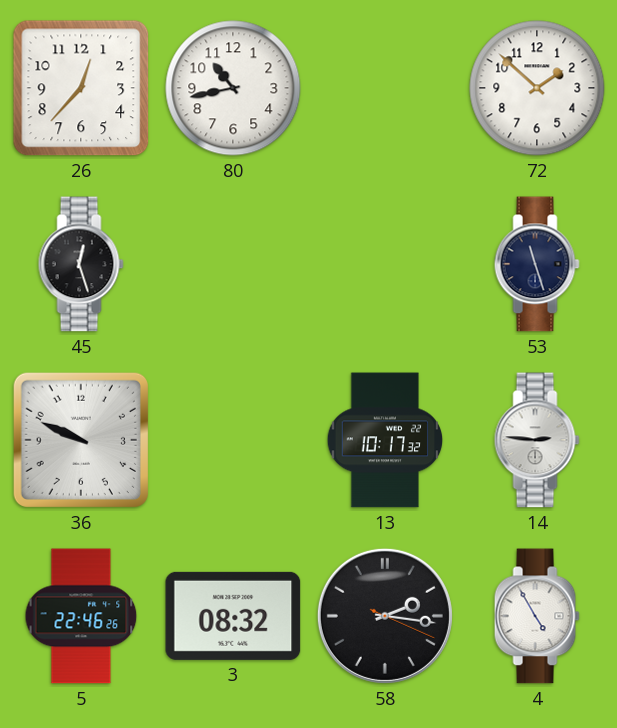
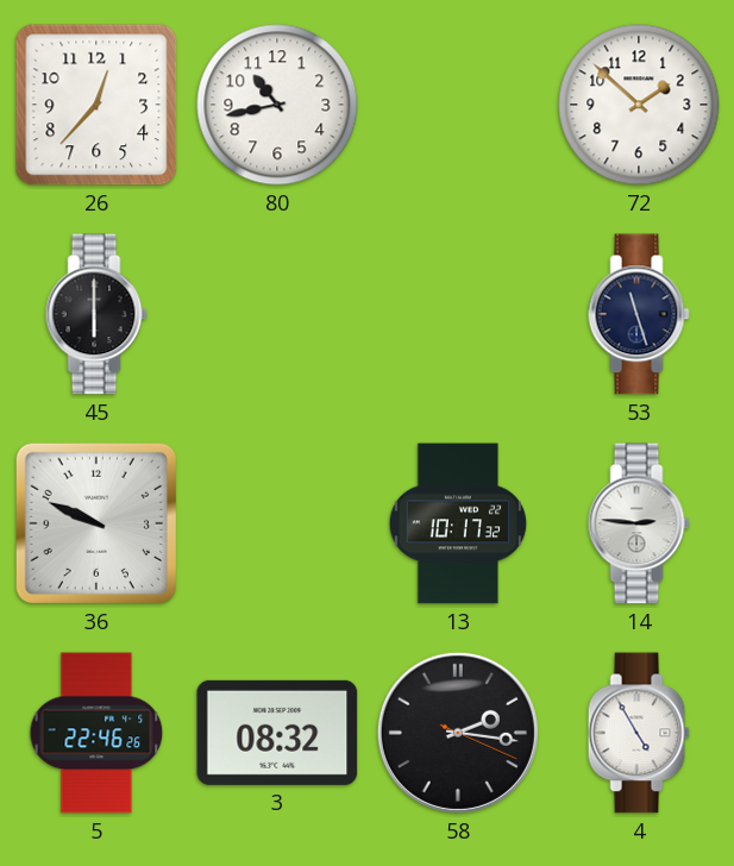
45: 12:27 -> 6:00 (96, 314)
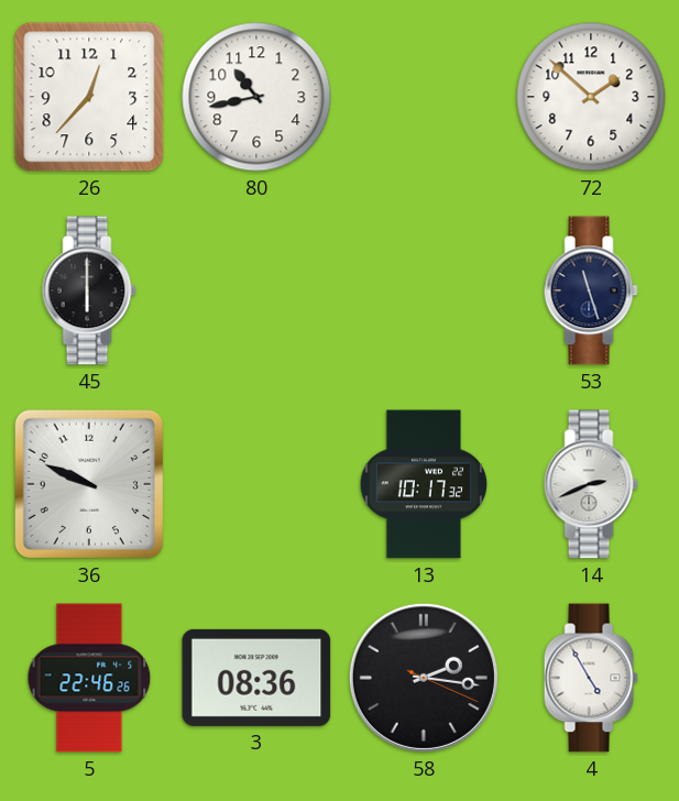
14: 2:46 -> 2:41 (591, 484)
3: 08:32 -> 08:36 (256, 678)
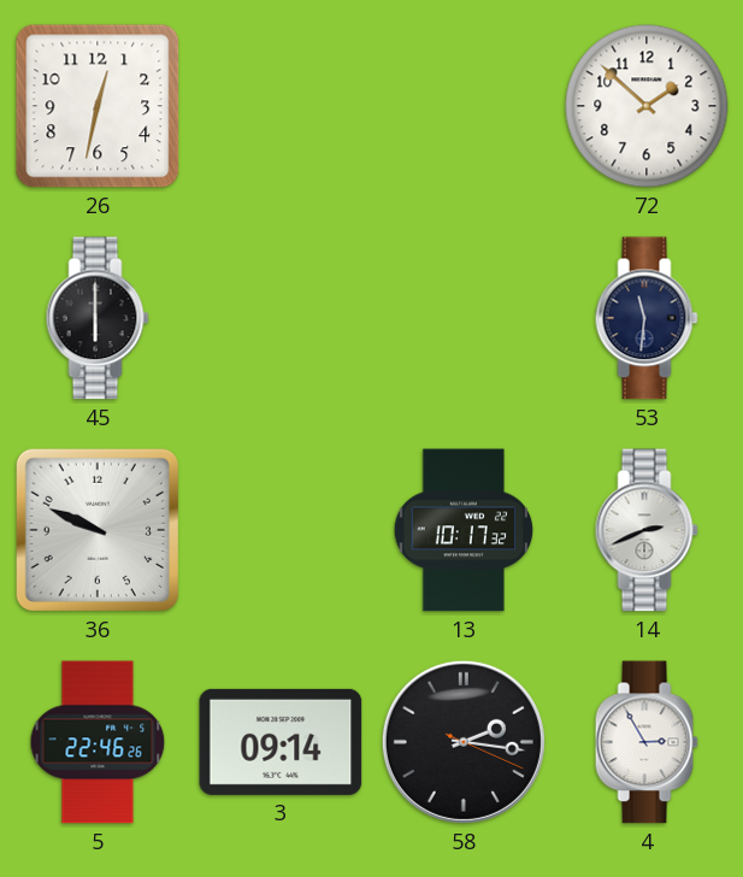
26: 12:37 -> 12:32 (98, 106)
80: 10:43 -> none (256, 97)
53: 11:27 -> 11:31 (647, 318)
3: 08:36 -> 09:14 (281, 742)
4: 4:55 -> 2:55 (647, 742)
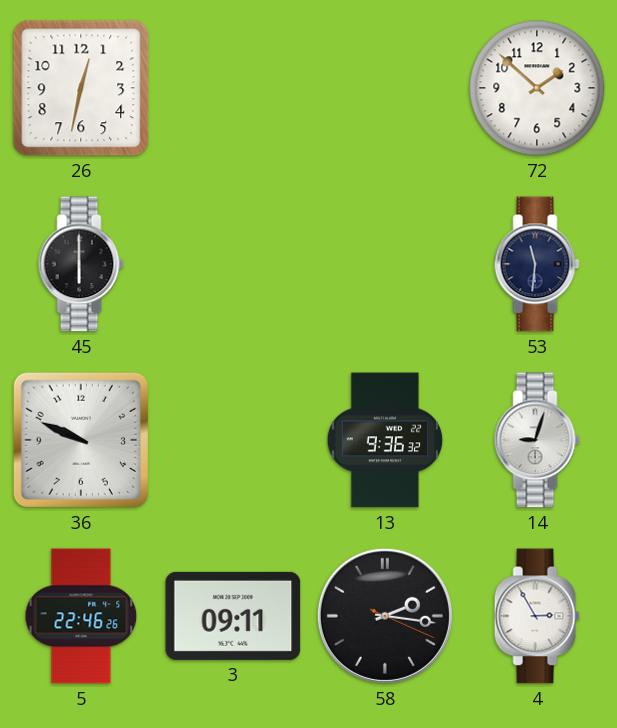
13: 10:17 -> 9:36 (385, 440)
14: 2:41 -> 9:03 (537, 440)
3: 09:14 -> 09:11 (233, 616)
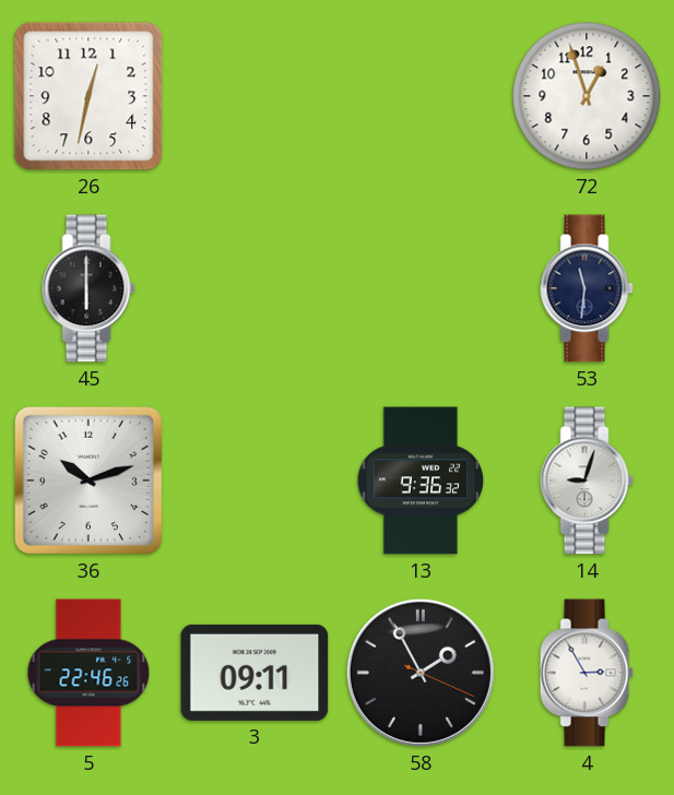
72: 1:52 -> 12:57 (587, 96)
36: 9:49 -> 10:12 (88, 480)
58: 2:16 -> 1:55 (421, 673)
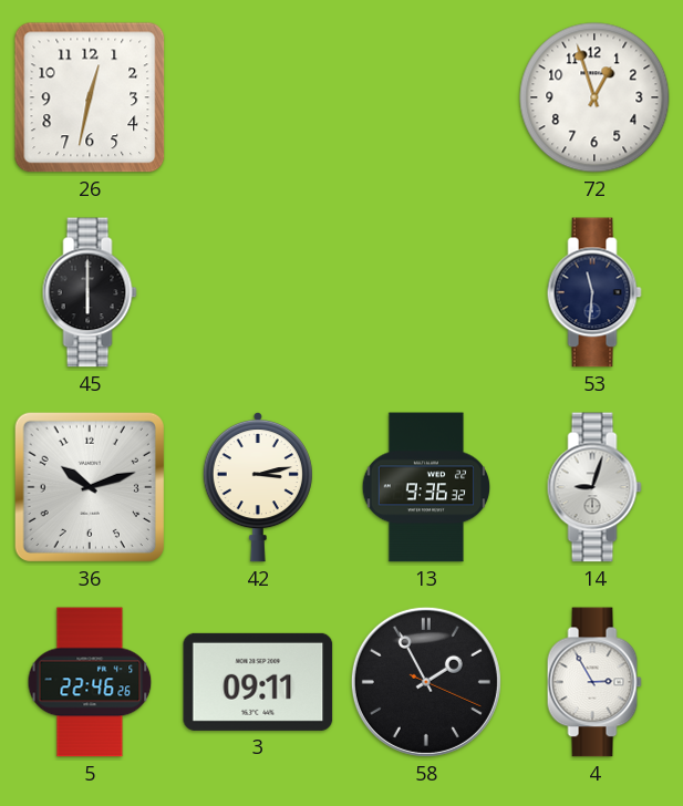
42: none -> 3:13 (258, 487)
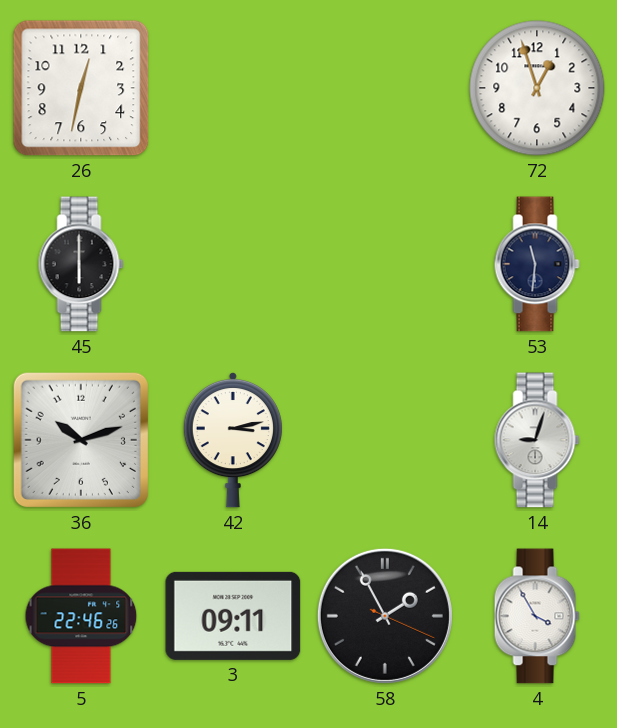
13: 9:36 -> none (426, 487)
4: 2:55 -> 3:55 (537, 616)
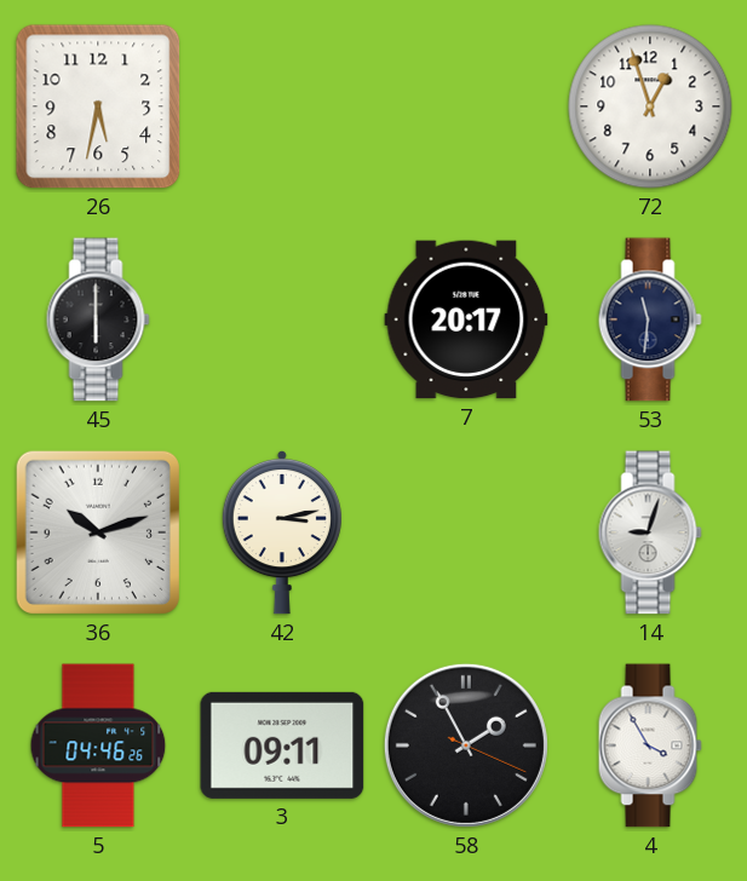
26: 12:32 -> 5:32 (98, 106)
7: none -> 20:17 (466, 319)
5: 22:46 -> 04:46 (98, 745)
